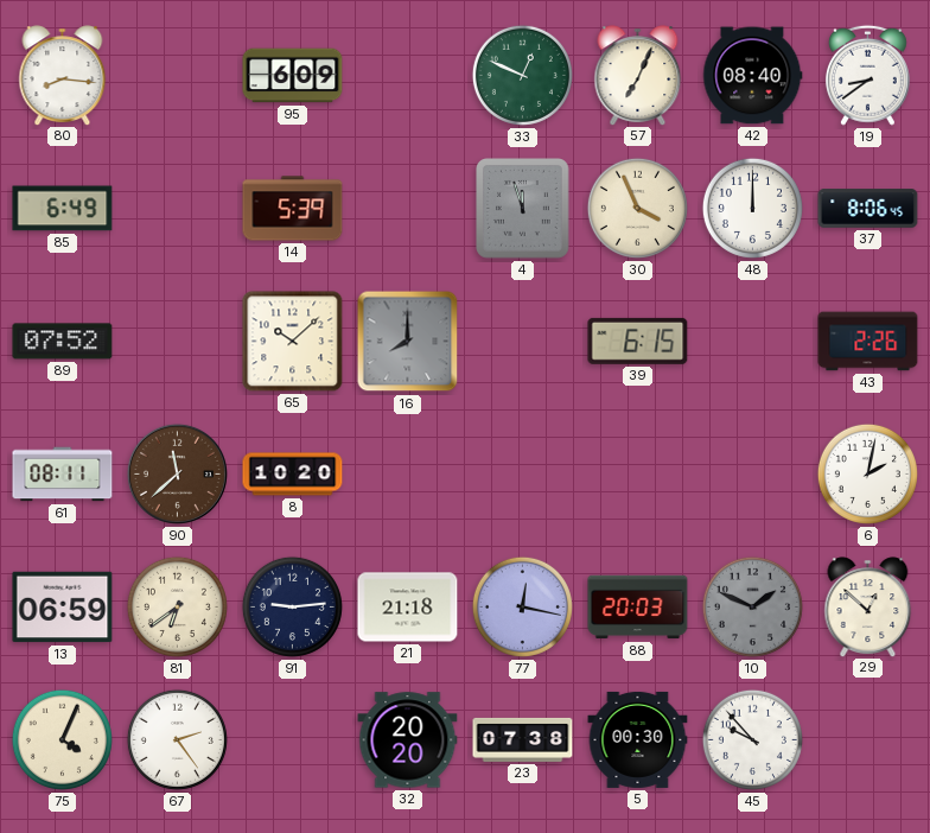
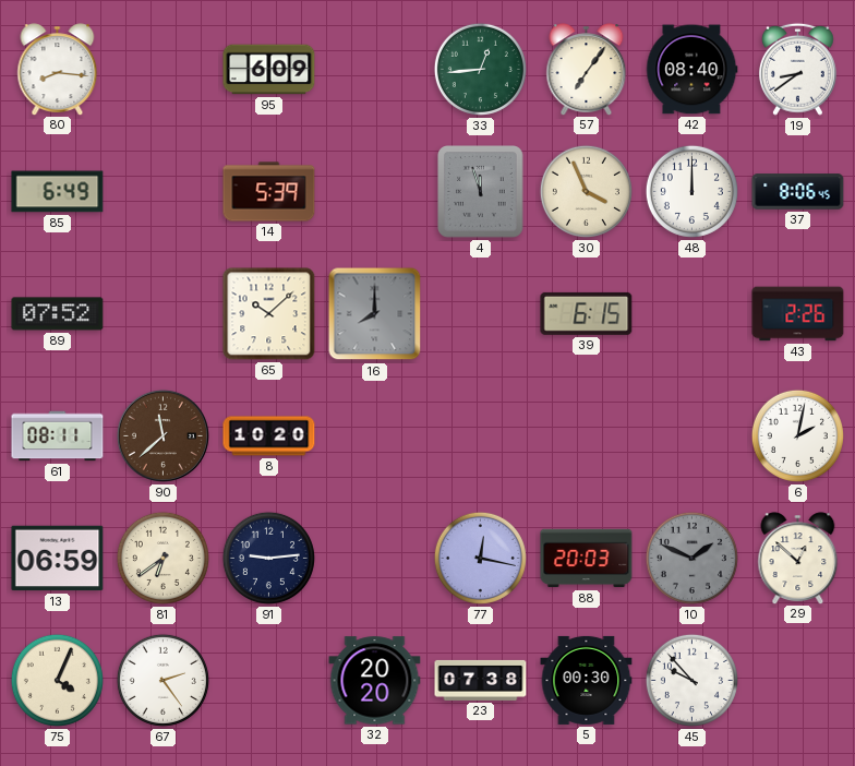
33: 12:49 -> 12:44 (480, 69)
57: 7:04 -> 7:06 (587, 69)
21: 21:18 -> none (408, 608)
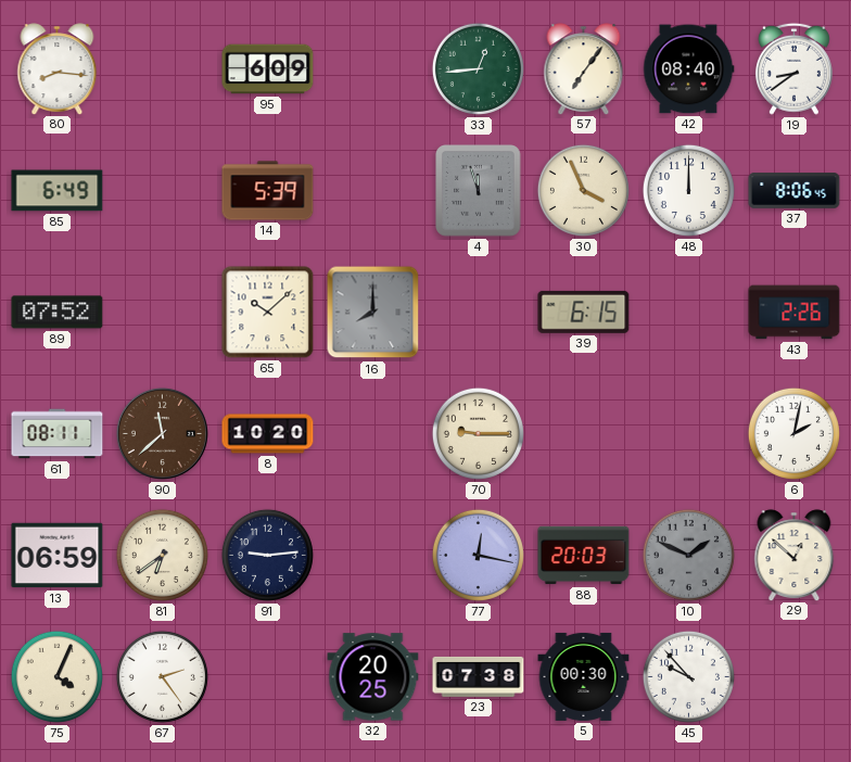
70: none -> 9:15 (478, 433)
32: 20:20 -> 20:25 (373, 677)
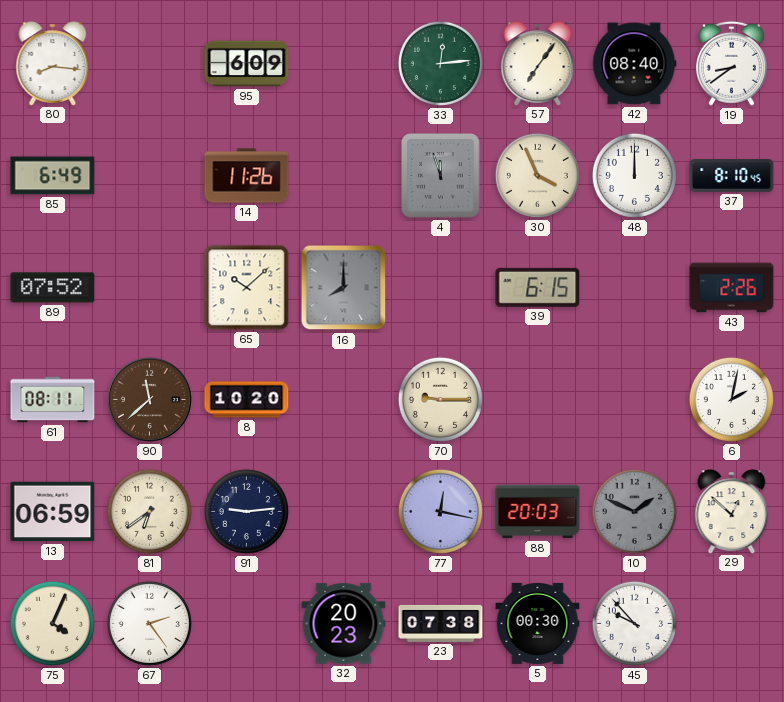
33: 12:44 -> 12:14 (440, 63)
14: 5:39 -> 11:26 (247, 176)
37: 8:06 -> 8:10 (732, 176)
32: 20:25 -> 20:23 (344, 624)
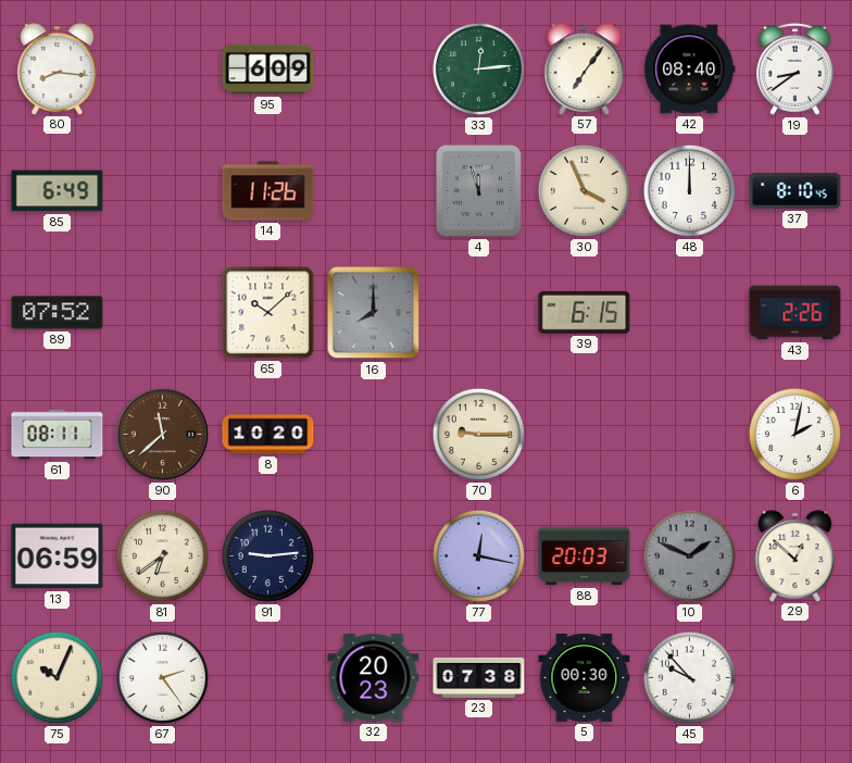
75: 4:04 -> 10:04 (57, 677)
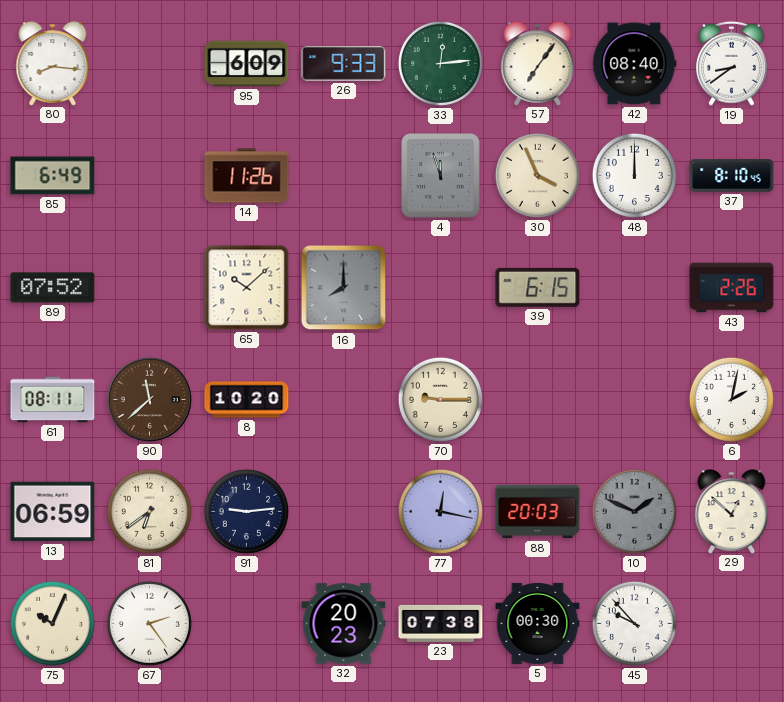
26: none -> 9:33 (344, 64)
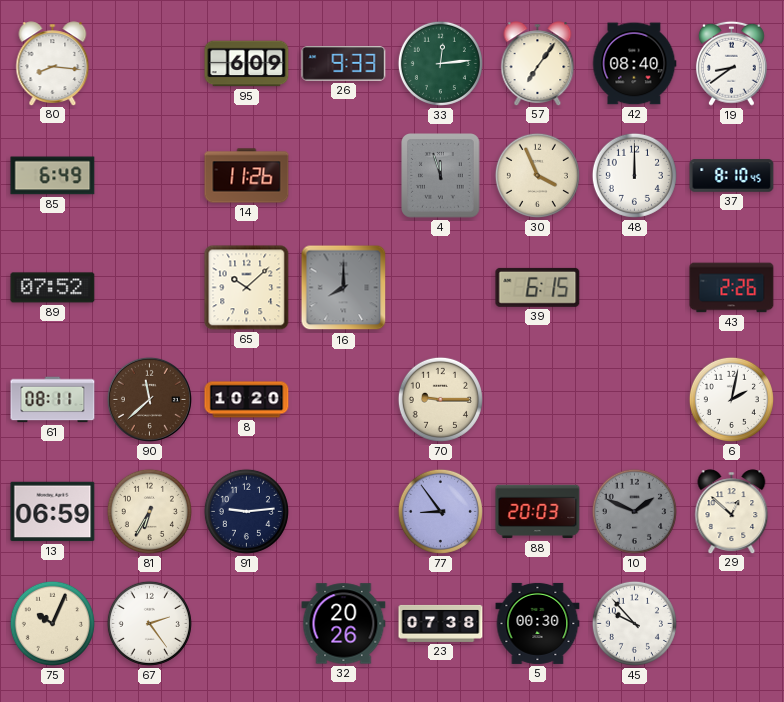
81: 6:39 -> 6:35 (149, 511)
77: 12:17 -> 8:54 (440, 511)
32: 20:23 -> 20:26 (344, 624)
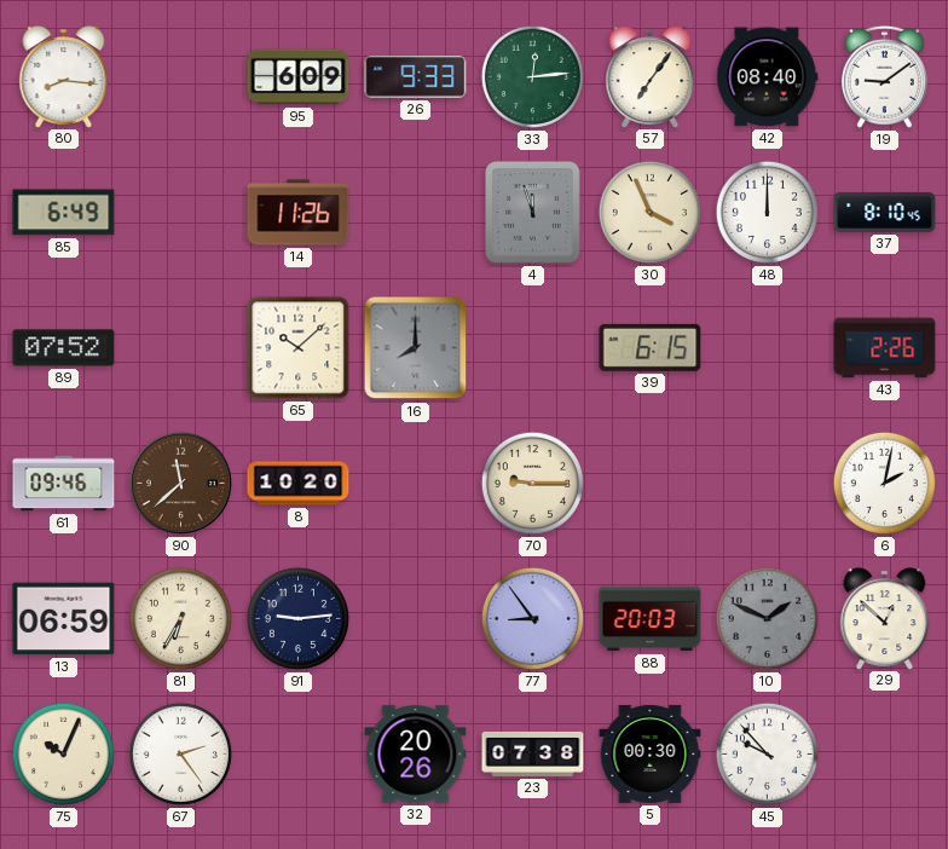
19: 8:39 -> 9:09 (884, 76)
61: 08:11 -> 09:46 (64, 484)
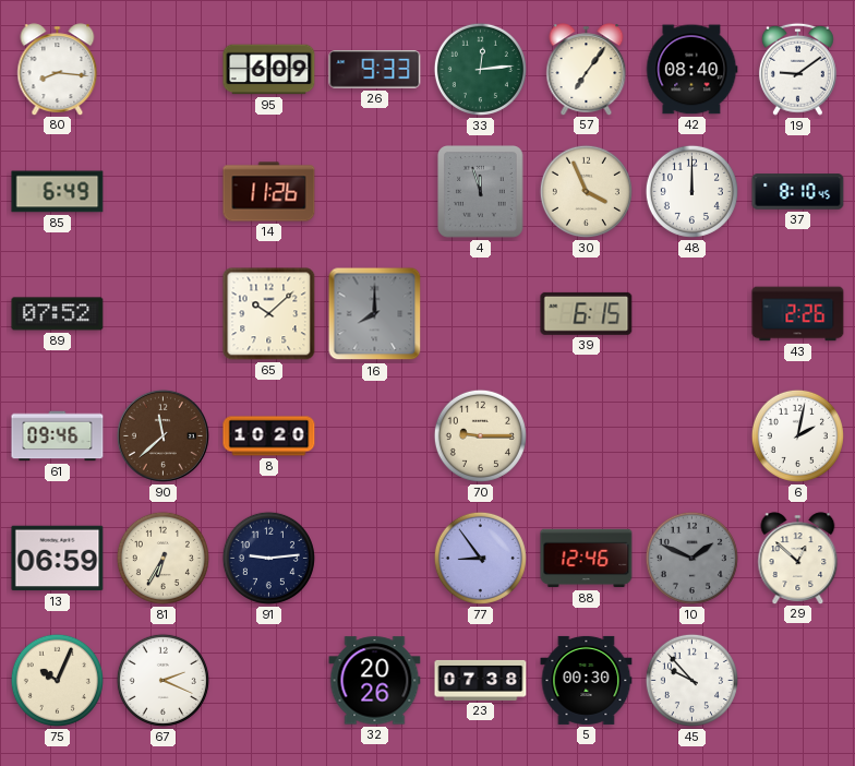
88: 20:03 -> 12:46 (587, 559)
67: 2:24 -> 2:19 (162, 680)
